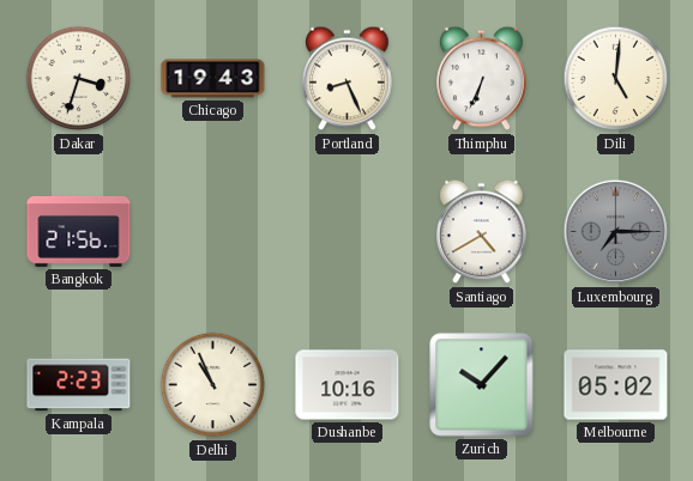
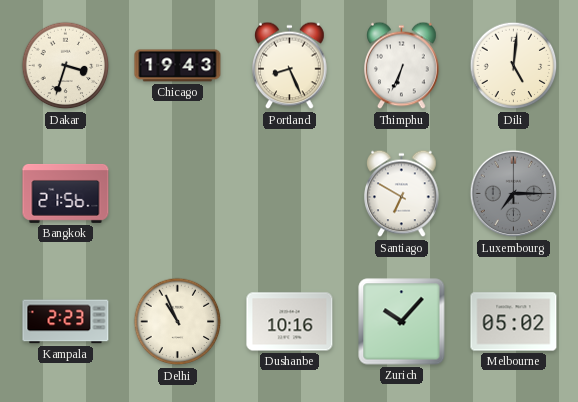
Santiago: 4:40 -> 6:50 (402, 194)
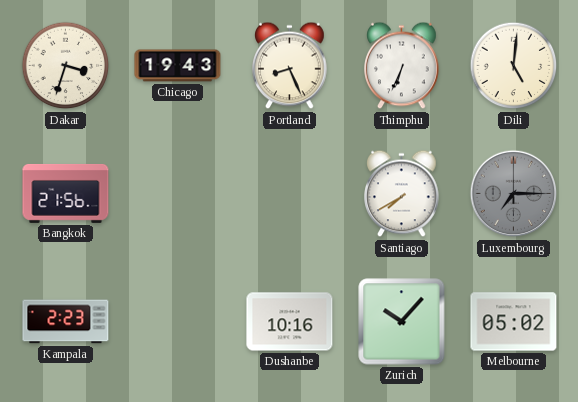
Santiago: 6:50 -> 7:40 (402, 194)
Delhi: 10:56 -> none (178, 322)
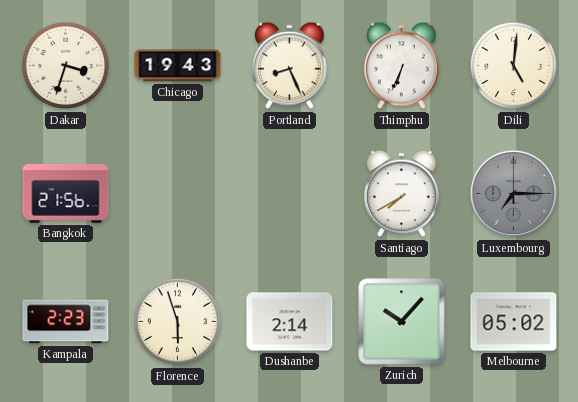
Florence: none -> 5:57 (178, 322)
Dushanbe: 10:16 -> 2:14 (290, 322)
